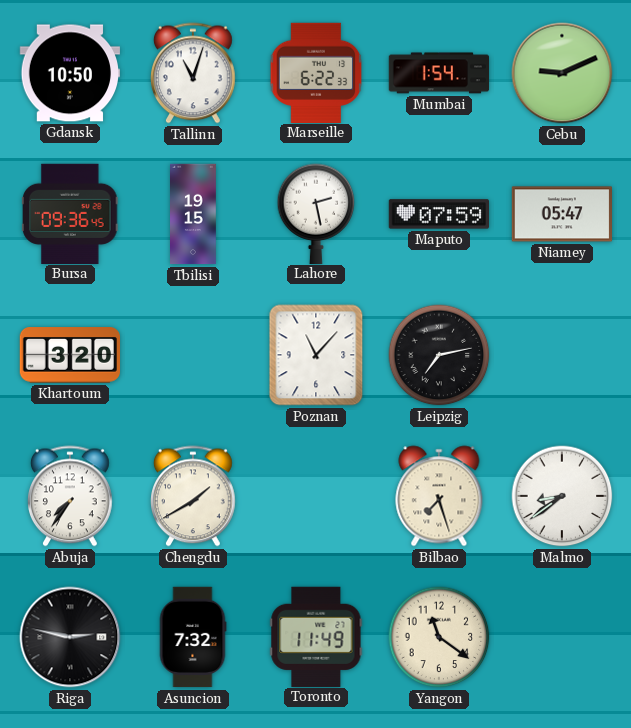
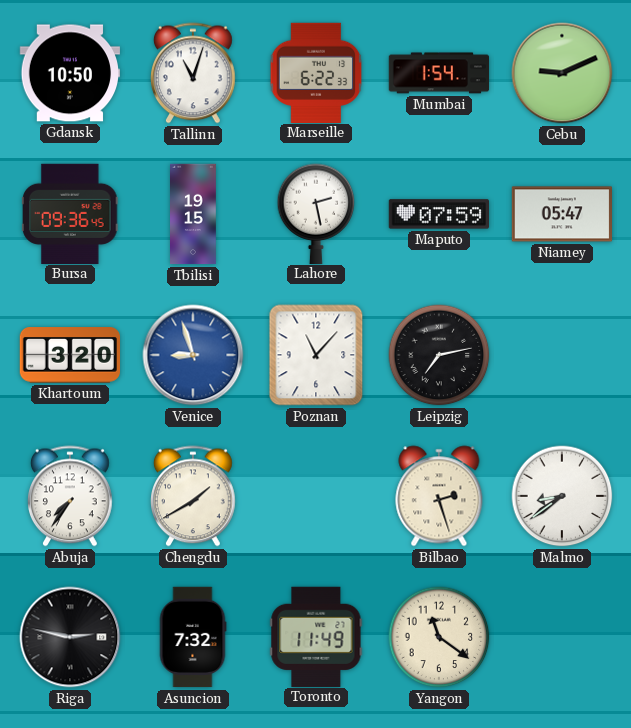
Venice: none -> 8:57 (193, 355)
Bilbao: 7:27 -> 2:27 (439, 496)
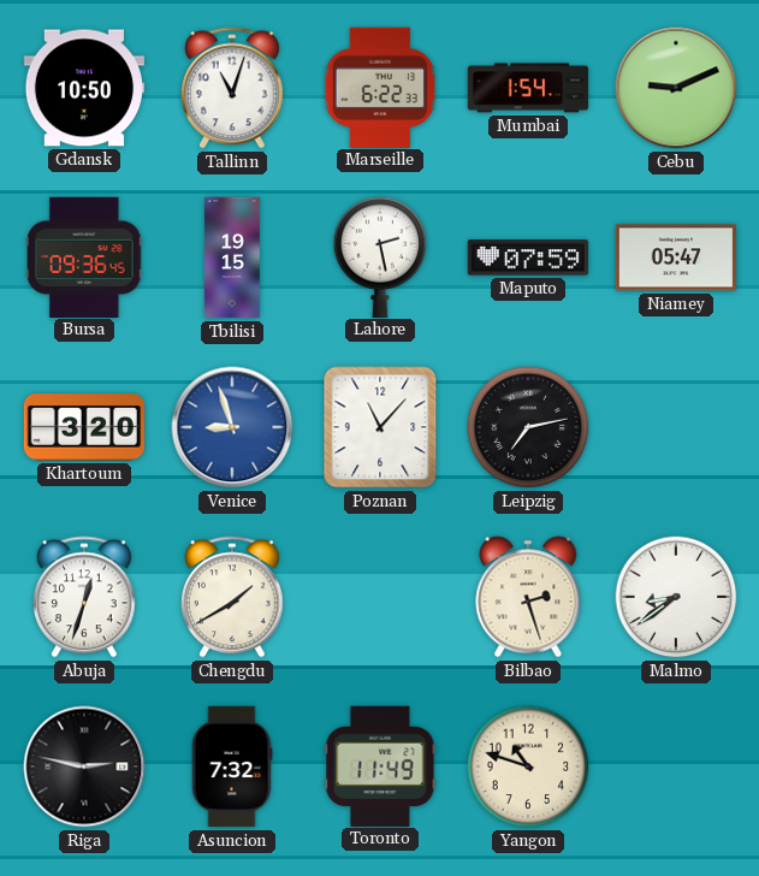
Abuja: 7:36 -> 12:33 (85, 597)
Yangon: 11:21 -> 10:48 (528, 766)
